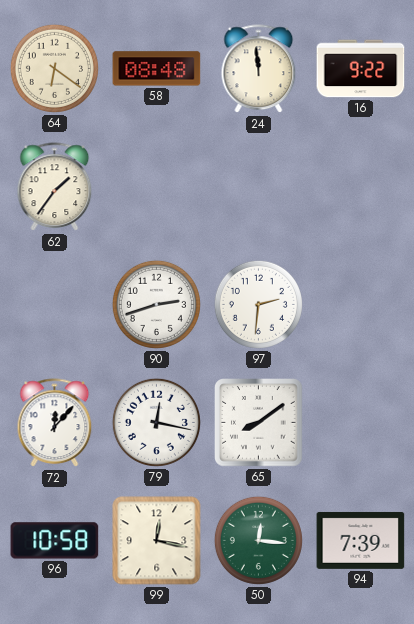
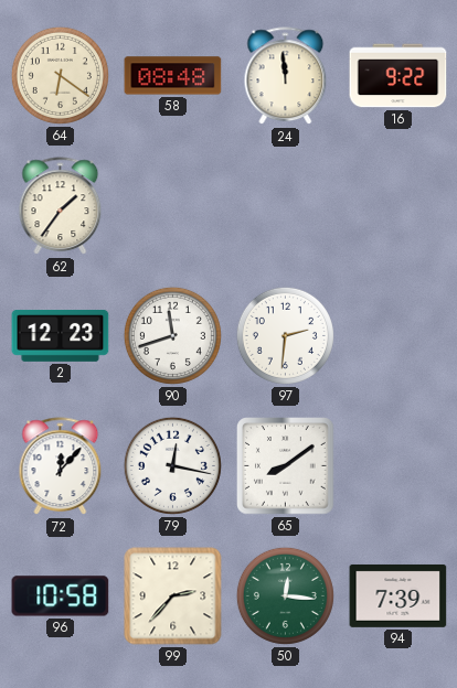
2: none -> 12:23 (61, 336)
90: 2:42 -> 11:42 (172, 335)
99: 12:17 -> 2:37 (173, 596)
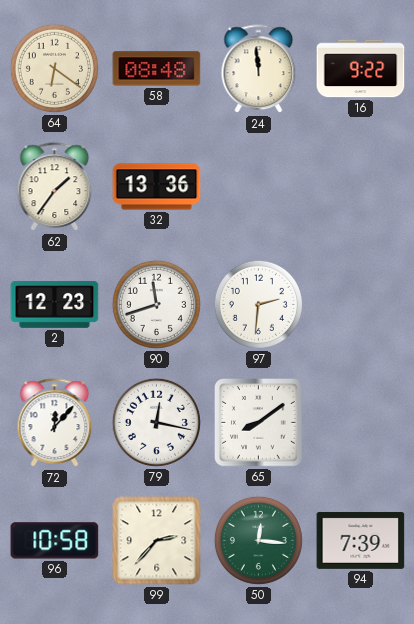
32: none -> 13:36 (157, 187)
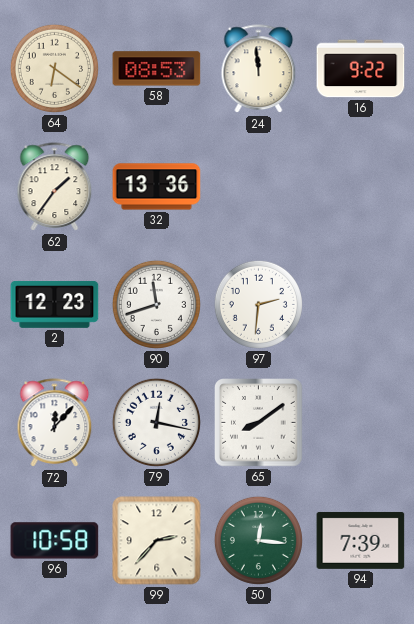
58: 08:48 -> 08:53 (157, 69)
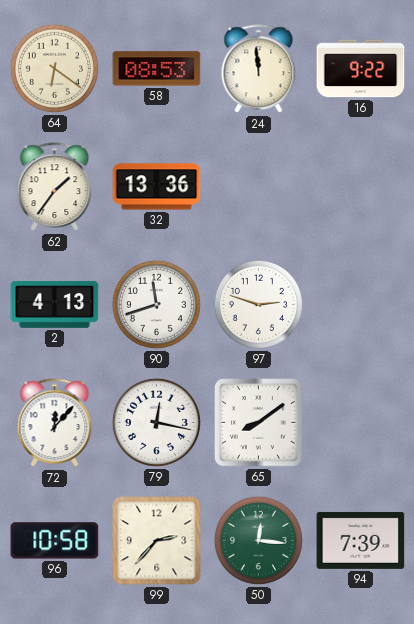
2: 12:23 -> 4:13 (55, 305)
97: 2:31 -> 2:48 (258, 304)
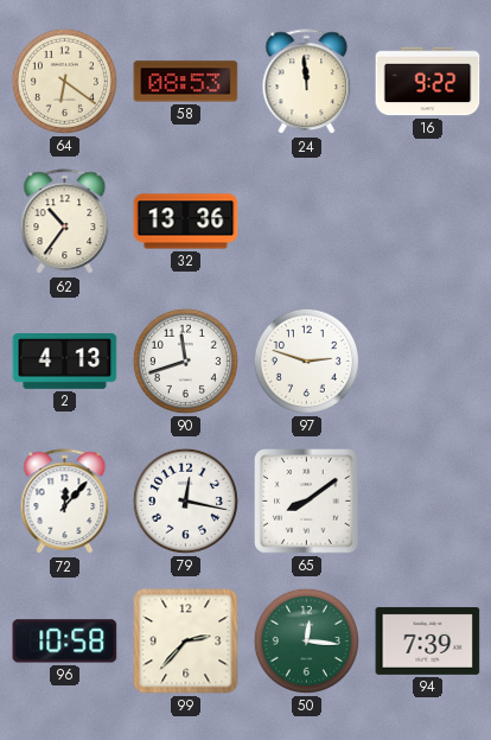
62: 1:36 -> 10:36 (65, 222)
